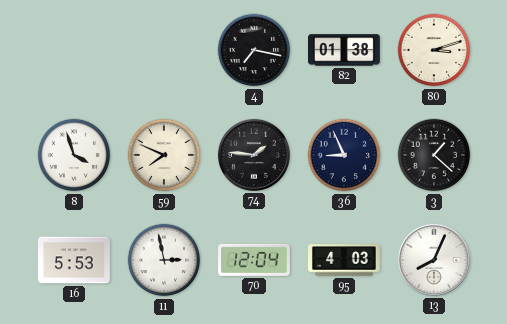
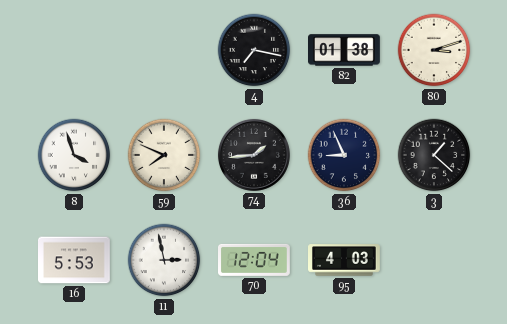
74: 1:46 -> 1:44 (254, 155)
13: 8:04 -> none (434, 260)
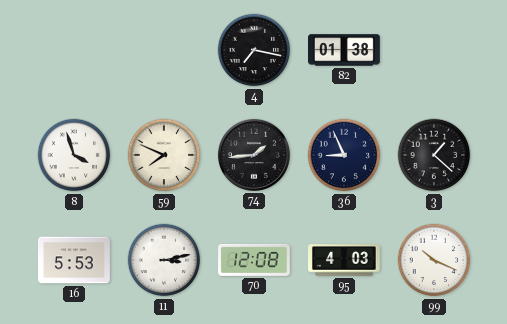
80: 3:12 -> none (434, 50)
11: 2:58 -> 3:13 (164, 260)
70: 12:04 -> 12:08 (255, 260)
99: none -> 10:19 (434, 260)
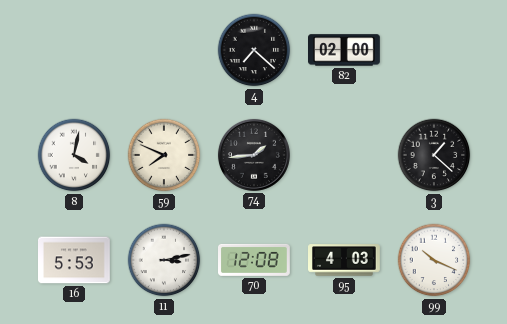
4: 7:17 -> 7:22 (254, 50)
82: 01:38 -> 02:00 (345, 50)
8: 3:57 -> 4:02 (74, 155)
36: 8:56 -> none (344, 155)
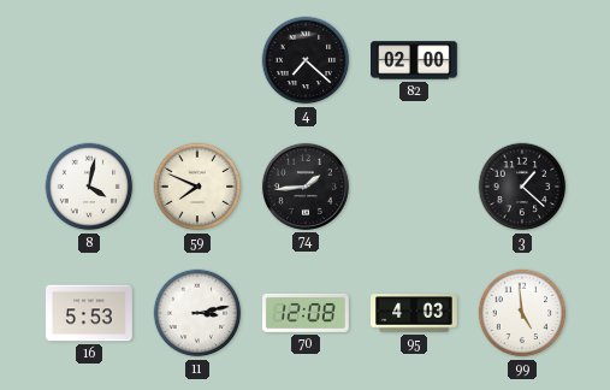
99: 10:19 -> 4:59 (522, 313)
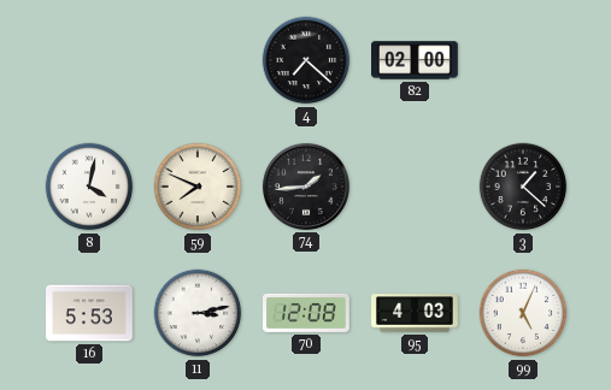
99: 4:59 -> 5:04 (523, 313)
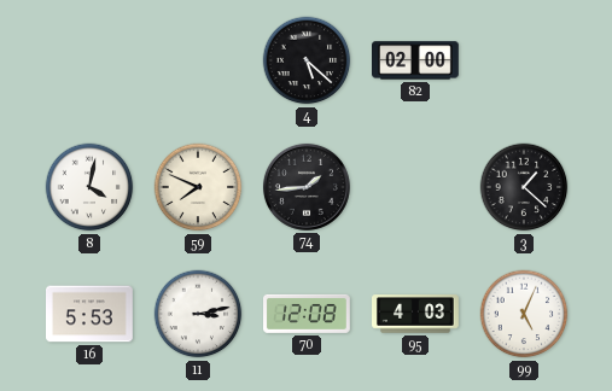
4: 7:22 -> 5:22 (307, 60)
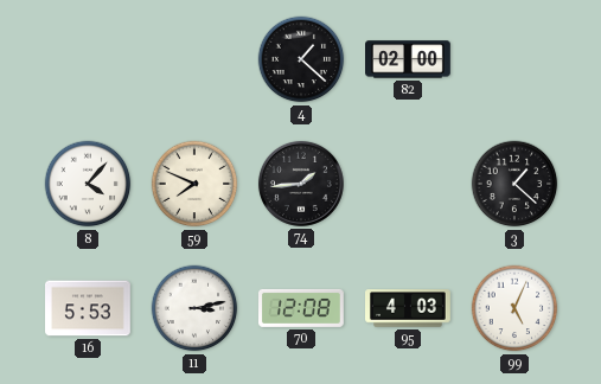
4: 5:22 -> 1:22 (301, 59)
8: 4:02 -> 4:07 (88, 184)
